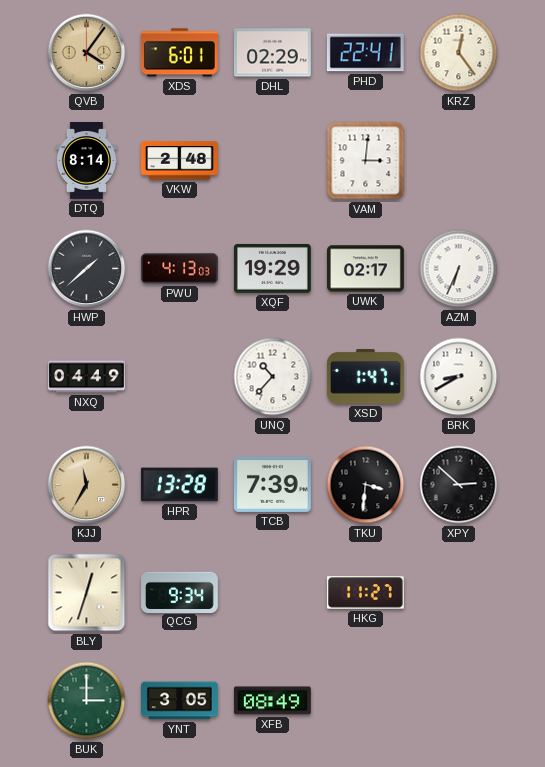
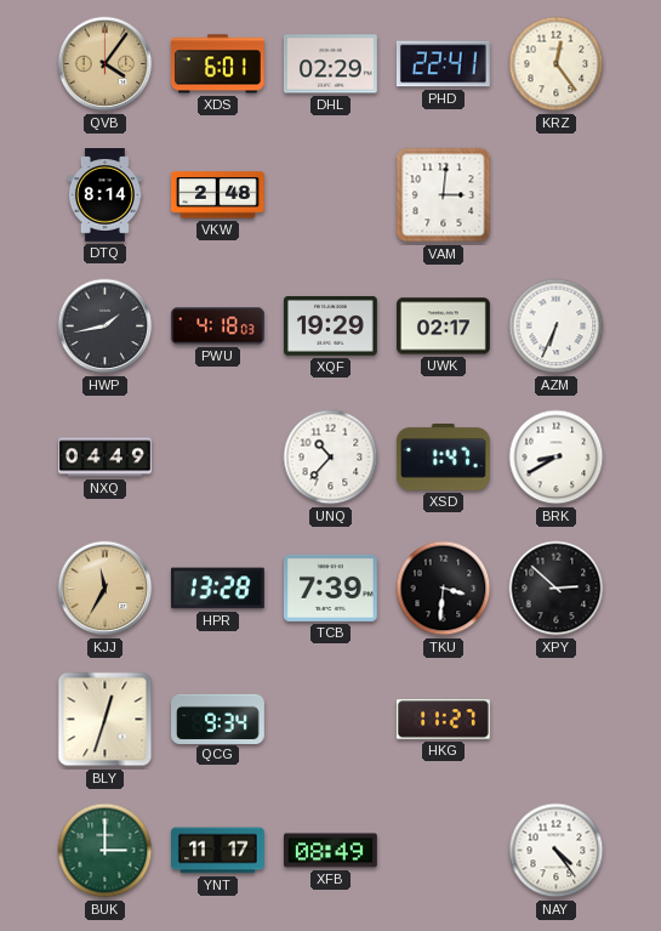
HWP: 1:38 -> 1:43 (106, 327)
PWU: 4:13 -> 4:18 (218, 327)
YNT: 3:05 -> 11:17 (218, 851)
NAY: none -> 4:24 (557, 851)
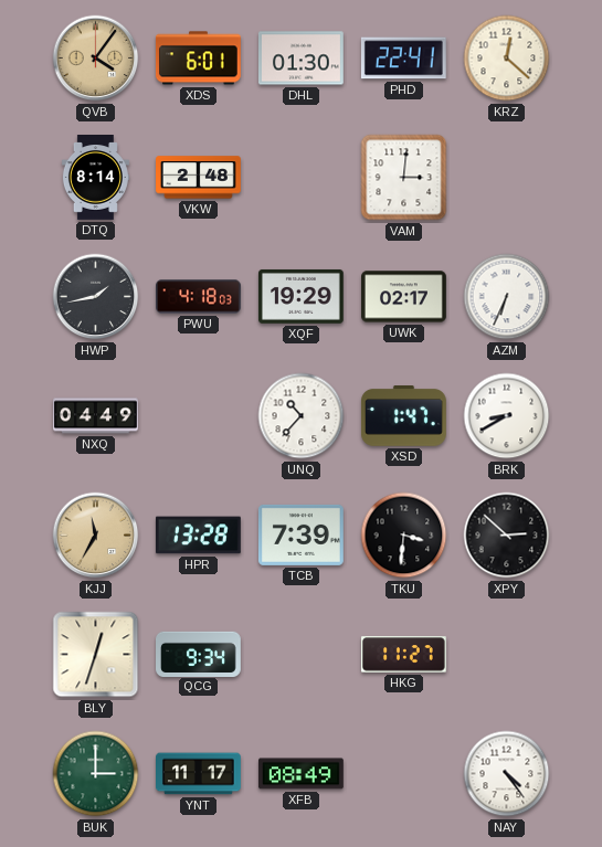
DHL: 02:29 -> 01:30 (302, 59)
KRZ: 12:24 -> 12:22 (507, 59)
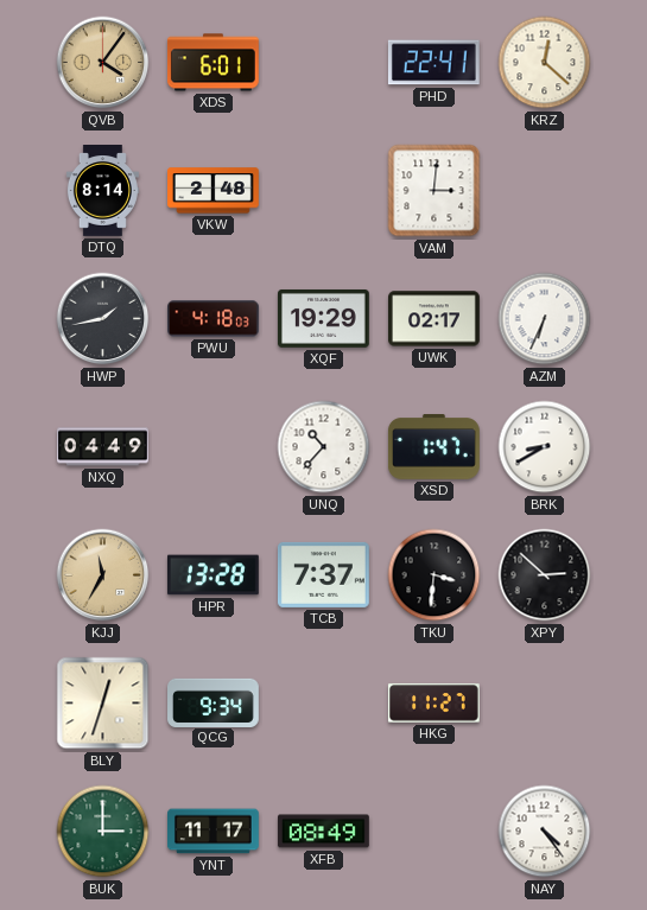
DHL: 01:30 -> none (302, 59)
TCB: 7:39 -> 7:37 (323, 574)
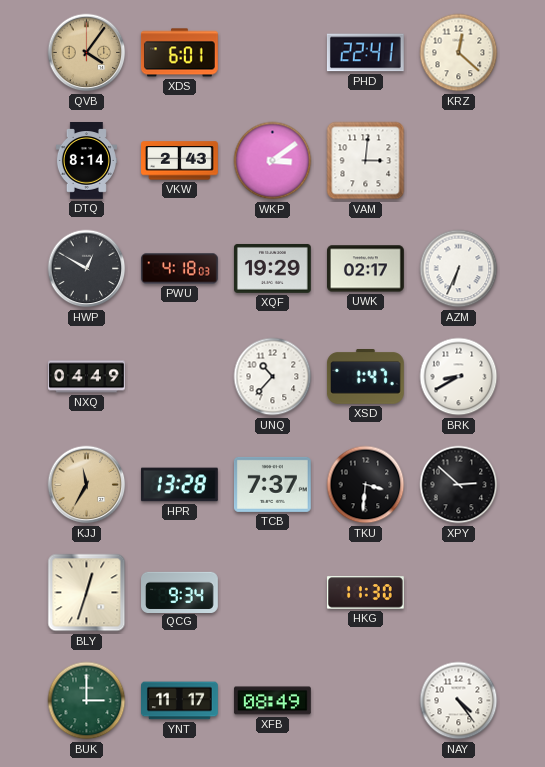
VKW: 2:48 -> 2:43 (180, 161)
WKP: none -> 3:09 (273, 161)
HWP: 1:43 -> 12:50 (87, 269)
HKG: 11:27 -> 11:30 (365, 593)
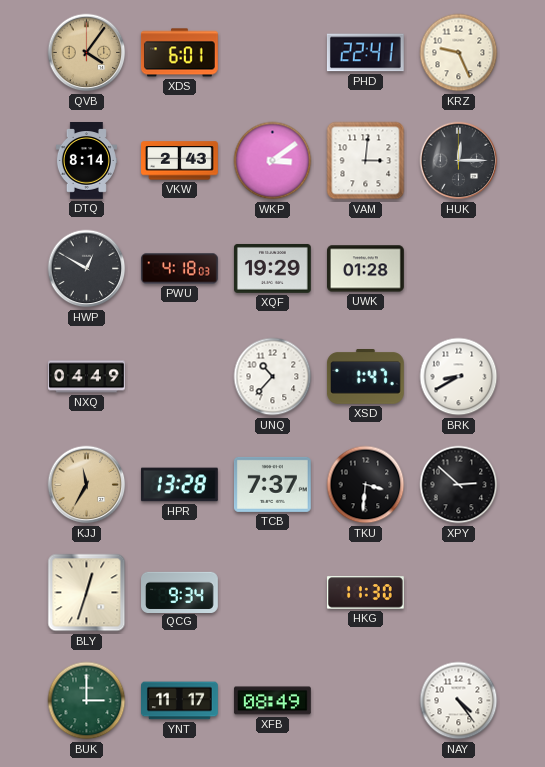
KRZ: 12:22 -> 9:26 (459, 53)
HUK: none -> 12:15 (459, 161)
UWK: 02:17 -> 01:28 (366, 269)
AZM: 6:34 -> none (459, 269)
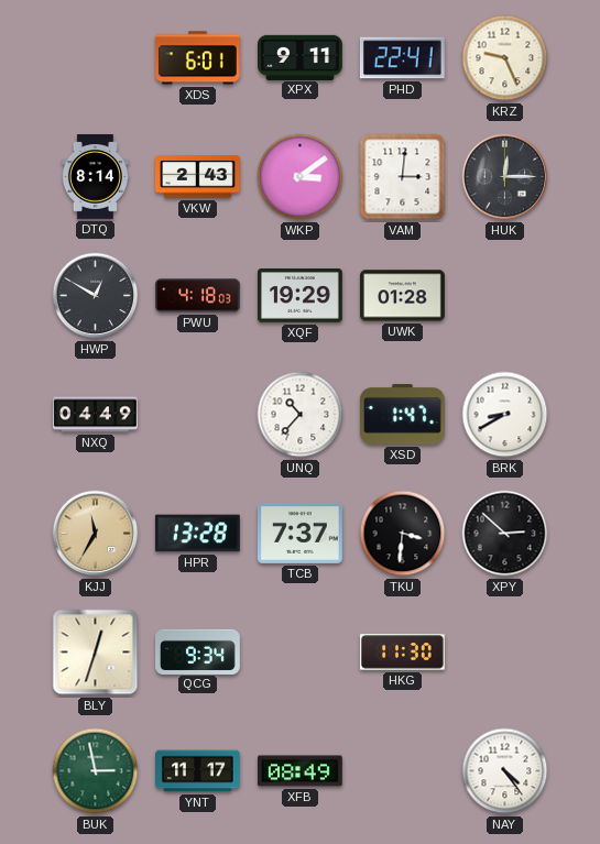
QVB: 4:06 -> none (87, 53)
XPX: none -> 9:11 (301, 57)
BUK: 3:00 -> 2:58 (96, 771)
